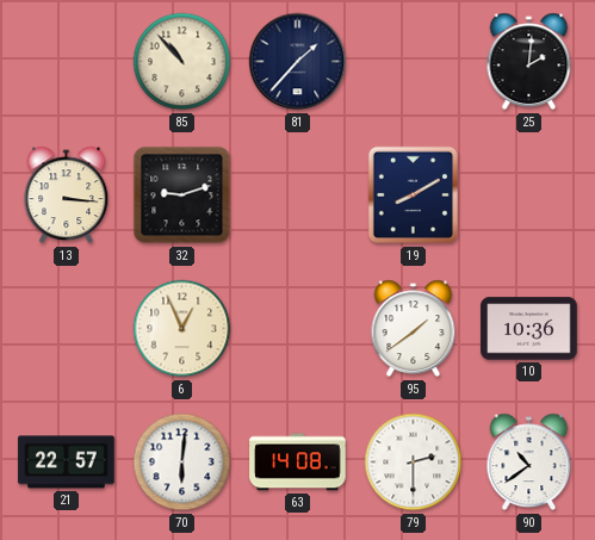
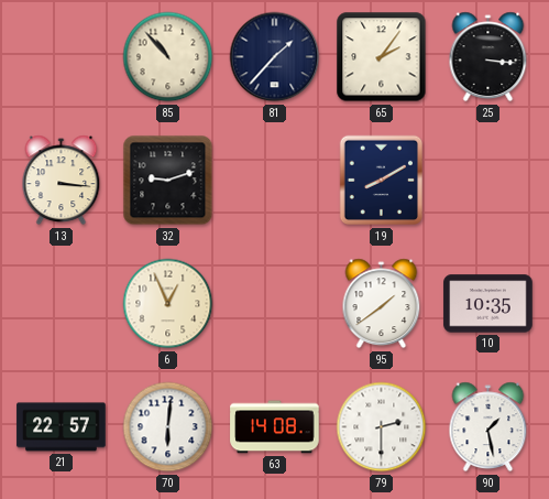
65: none -> 2:06 (382, 57)
25: 2:01 -> 3:16 (488, 57)
10: 10:36 -> 10:35 (488, 304)
90: 10:39 -> 1:28 (488, 427)
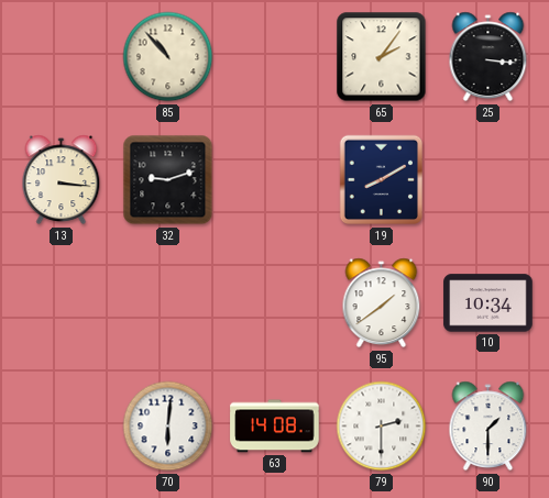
81: 1:37 -> none (275, 57)
6: 12:56 -> none (168, 304)
10: 10:35 -> 10:34 (488, 303)
21: 22:57 -> none (62, 427)
90: 1:28 -> 1:30 (488, 427)
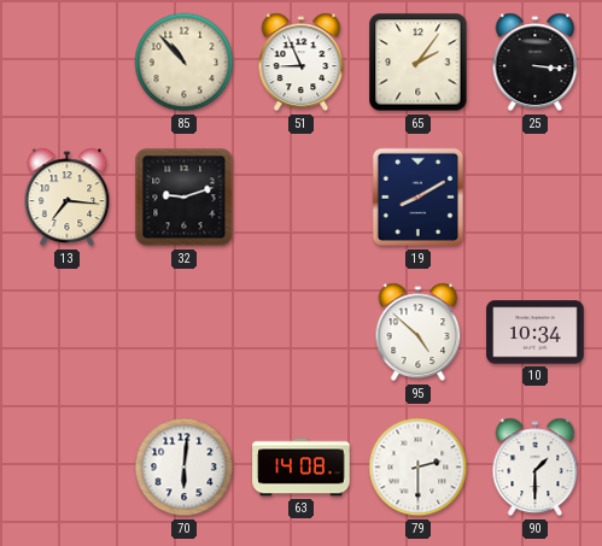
51: none -> 8:56 (302, 63)
13: 3:16 -> 7:16 (68, 198)
95: 1:39 -> 4:52 (419, 333)
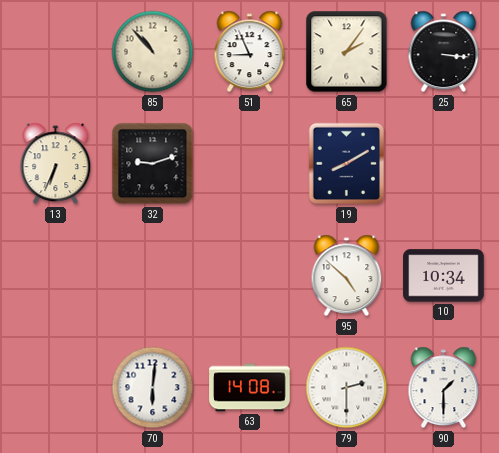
13: 7:16 -> 6:34 (56, 164)
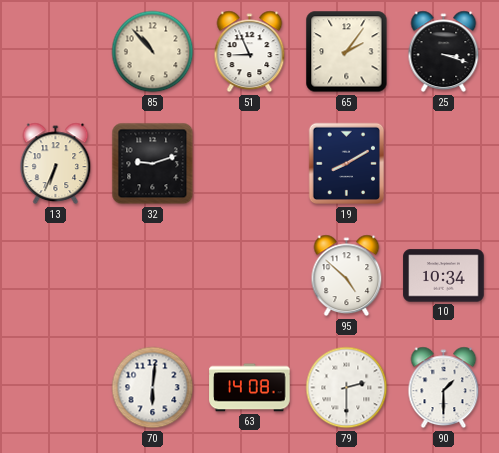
25: 3:16 -> 3:18 (444, 52)
